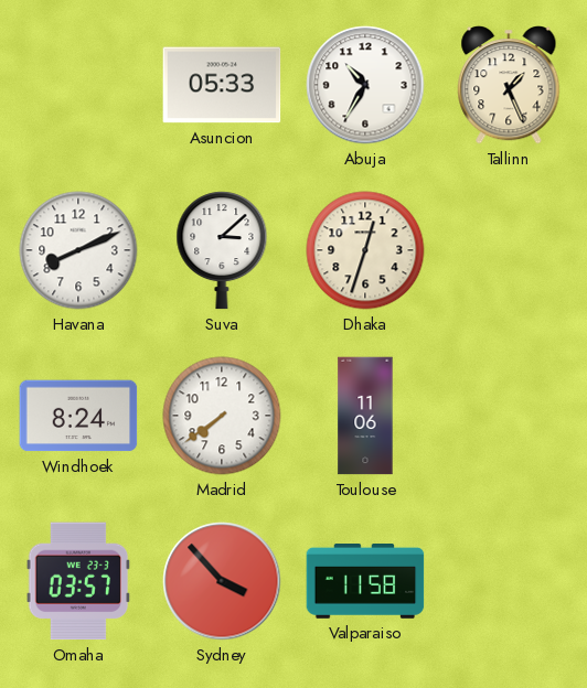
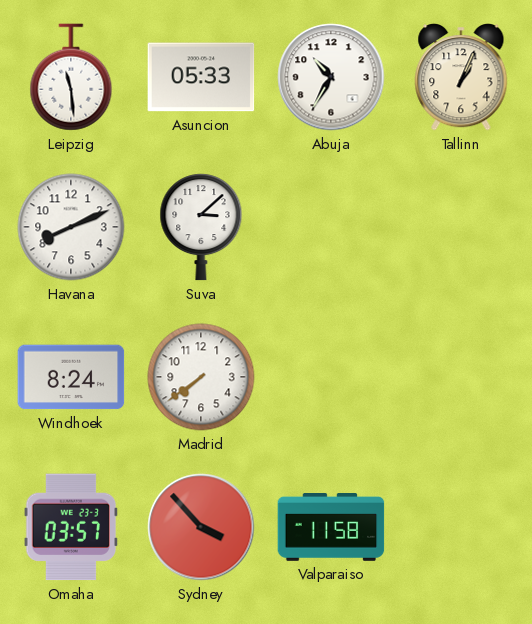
Leipzig: none -> 11:29 (71, 77)
Tallinn: 1:26 -> 1:04 (461, 77)
Dhaka: 12:33 -> none (365, 250)
Toulouse: 11:06 -> none (365, 416)
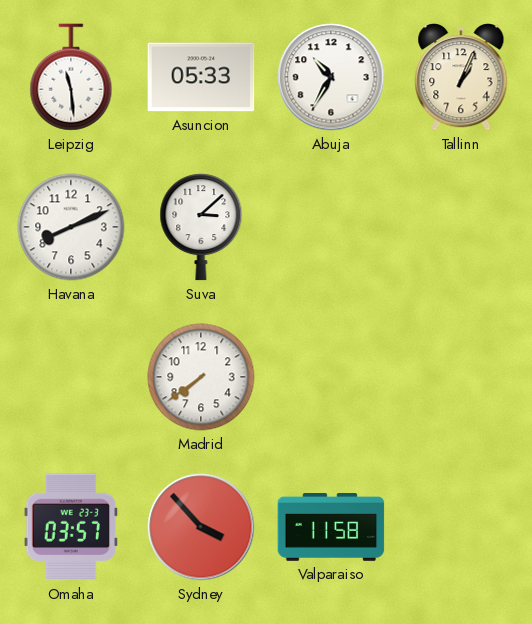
Windhoek: 8:24 -> none (71, 377)
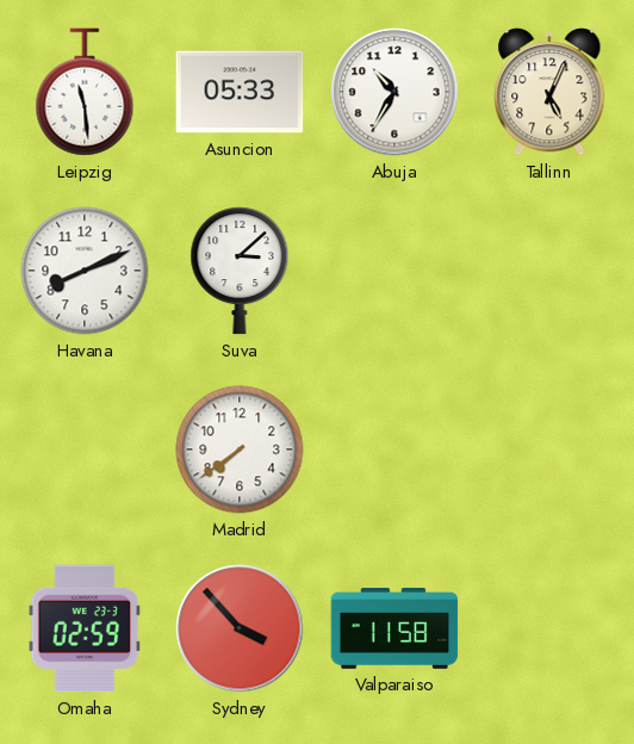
Tallinn: 1:04 -> 5:04 (549, 92)
Omaha: 03:57 -> 02:59 (85, 628)
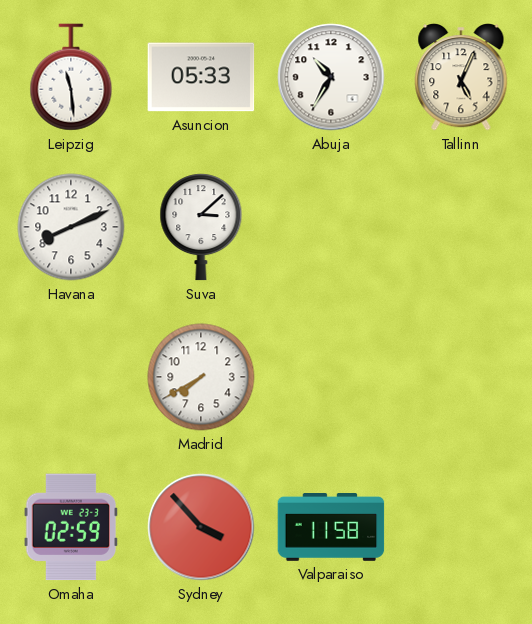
Madrid: 7:39 -> 7:40 (201, 377)
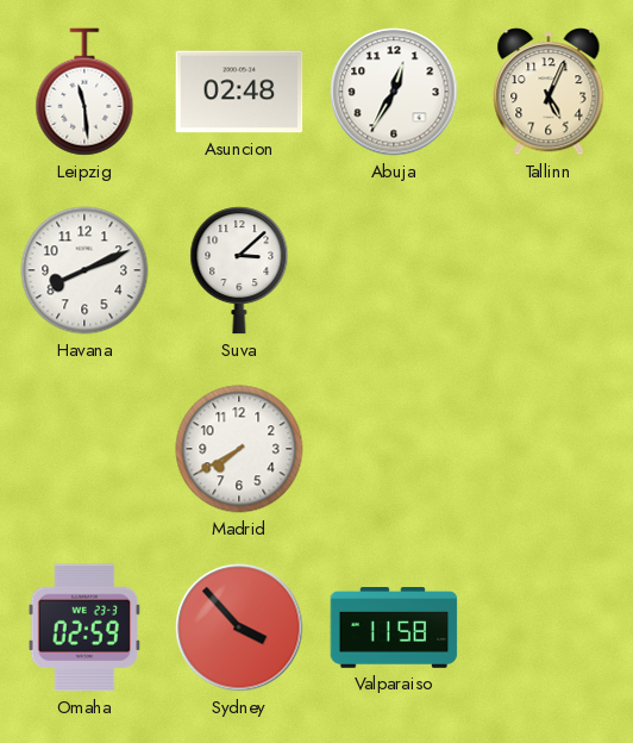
Asuncion: 05:33 -> 02:48 (239, 92)
Abuja: 10:35 -> 12:35 (394, 92)
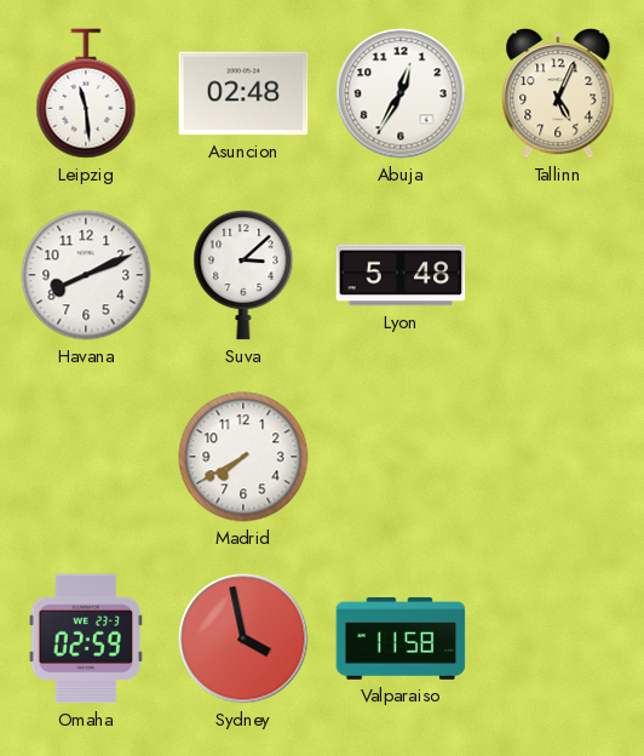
Lyon: none -> 5:48 (401, 275)
Sydney: 3:53 -> 3:58 (243, 638)
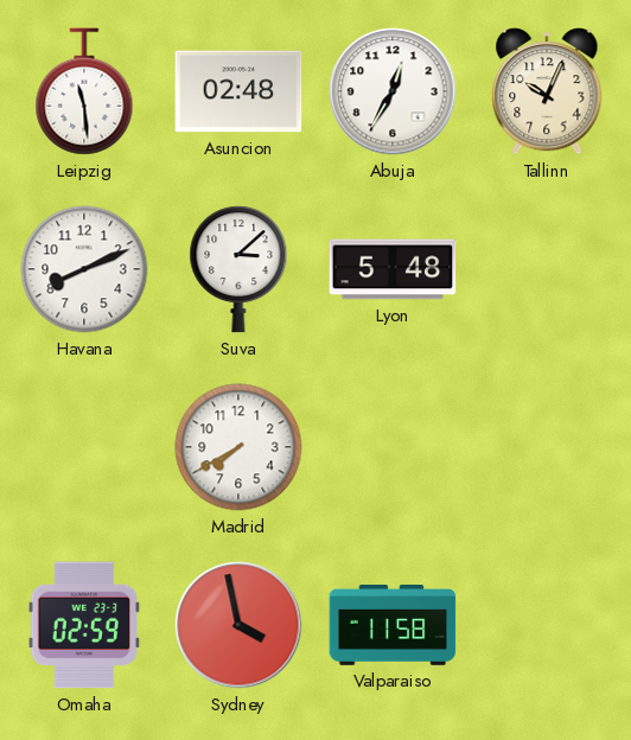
Tallinn: 5:04 -> 10:04 (547, 91)
